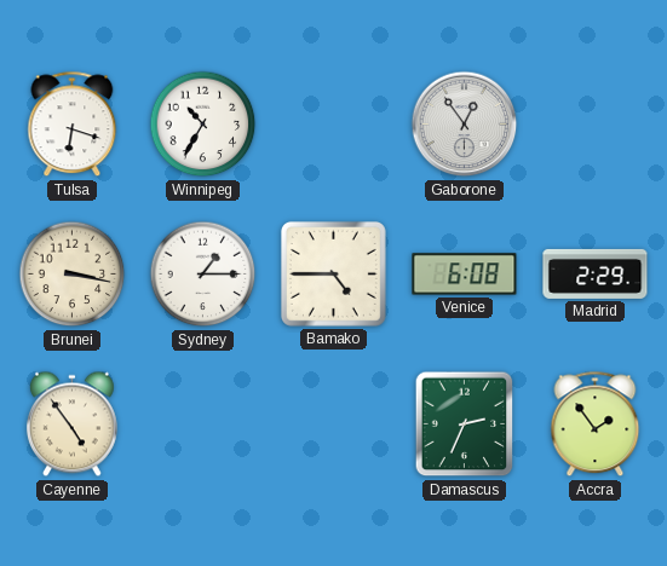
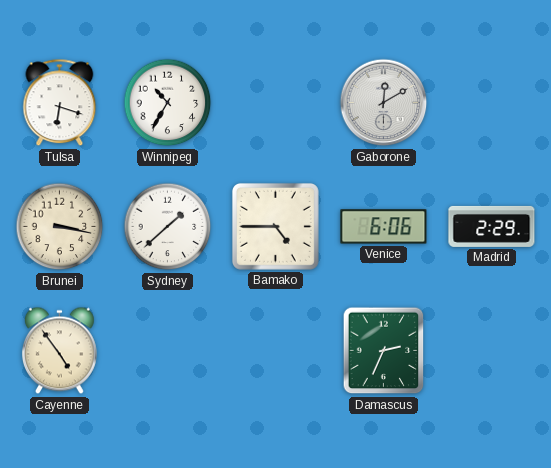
Gaborone: 12:54 -> 12:10 (384, 103)
Sydney: 1:15 -> 1:38 (168, 227)
Venice: 6:08 -> 6:06 (384, 227)
Accra: 1:54 -> none (596, 424)
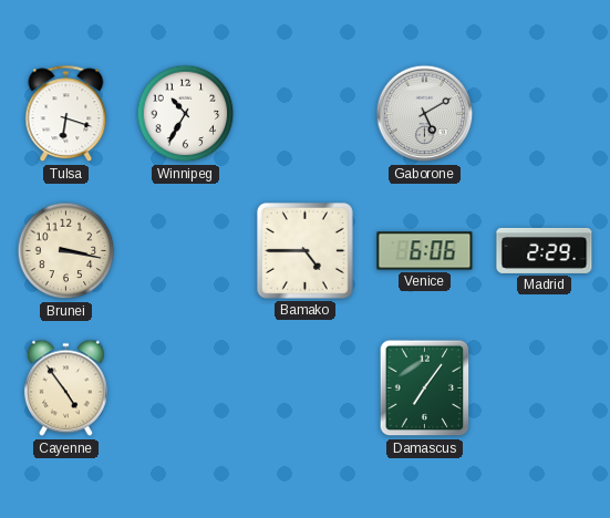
Gaborone: 12:10 -> 5:10 (425, 114)
Sydney: 1:38 -> none (168, 227)
Damascus: 2:34 -> 7:06 (425, 388)
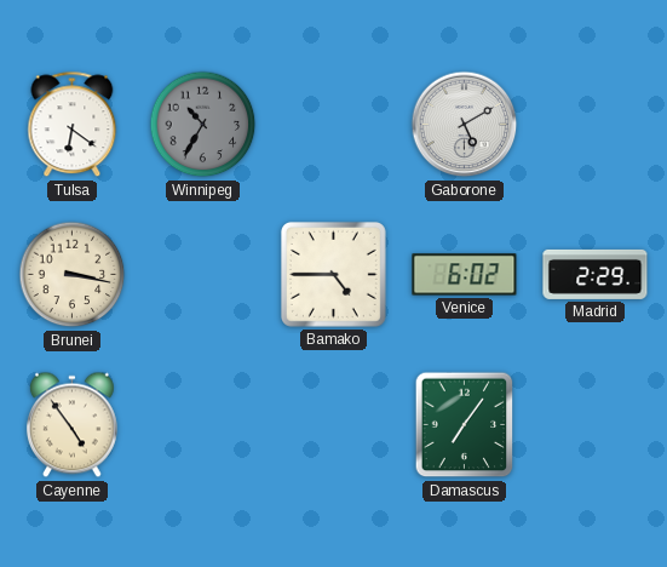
Tulsa: 6:18 -> 6:21 (73, 125)
Winnipeg dial: white -> grey (203, 125)
Venice: 6:06 -> 6:02 (465, 275)
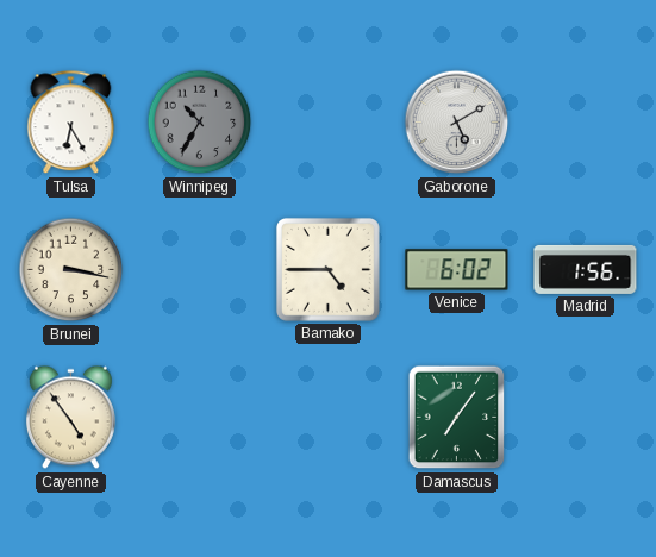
Tulsa: 6:21 -> 6:25 (71, 123)
Madrid: 2:29 -> 1:56 (586, 269)
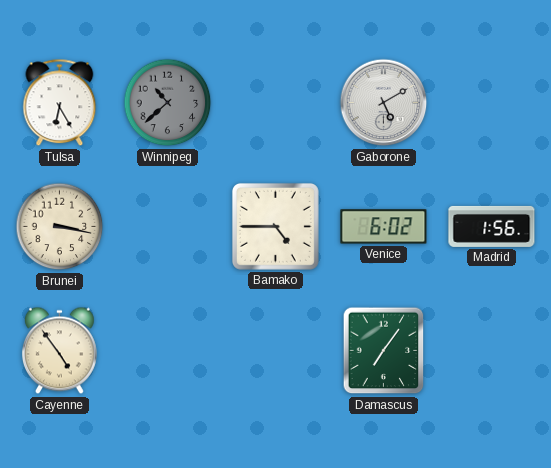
Winnipeg: 10:35 -> 10:38 (168, 103)
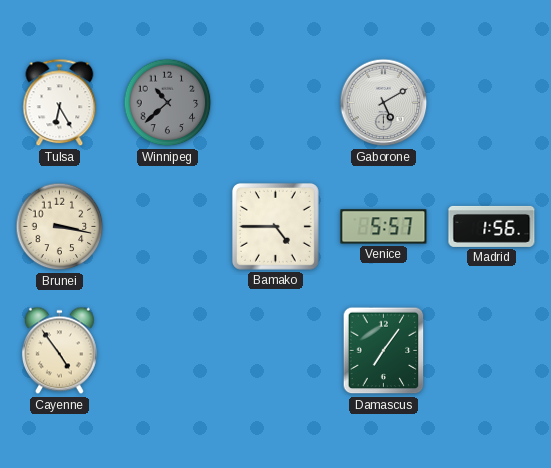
Venice: 6:02 -> 5:57 (384, 227)
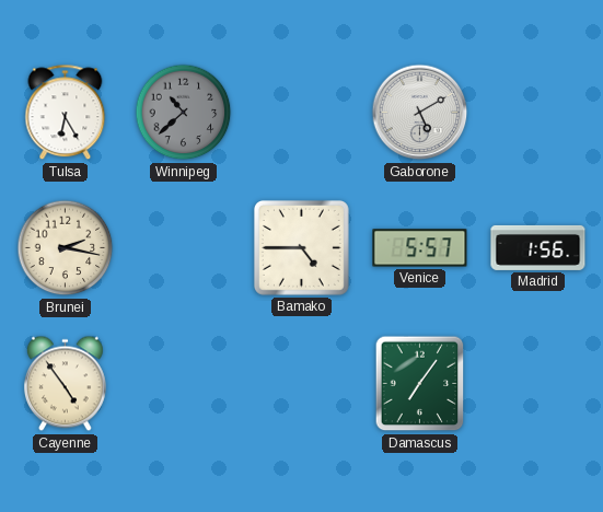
Brunei: 3:17 -> 2:17 (66, 248)
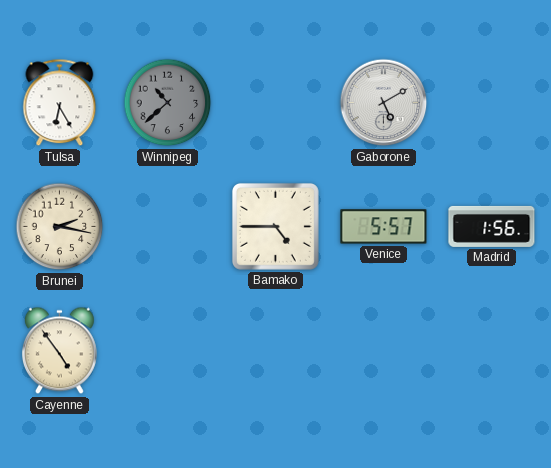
Damascus: 7:06 -> none (420, 384)
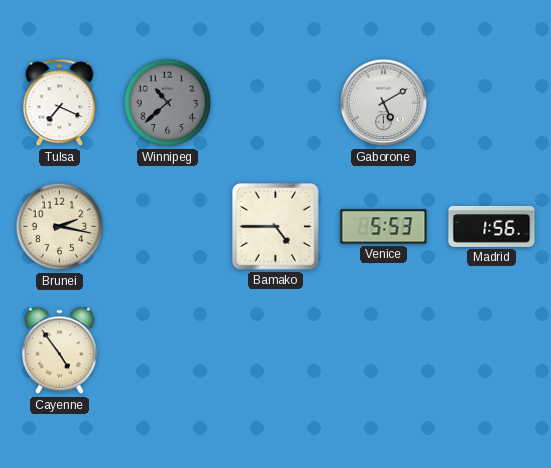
Tulsa: 6:25 -> 7:19 (60, 103)
Venice: 5:57 -> 5:53 (384, 227)
